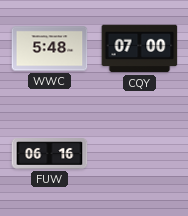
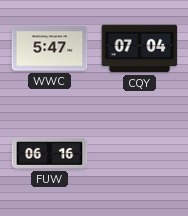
WWC: 5:48 -> 5:47 (50, 49)
CQY: 07:00 -> 07:04 (140, 49)
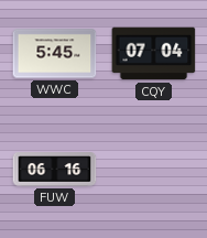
WWC: 5:47 -> 5:45 (55, 54)
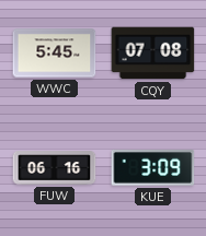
CQY: 07:04 -> 07:08 (153, 54)
KUE: none -> 3:09 (153, 168)
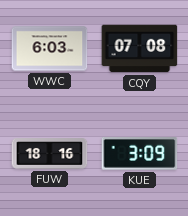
WWC: 5:45 -> 6:03 (50, 49)
FUW: 06:16 -> 18:16 (50, 154)
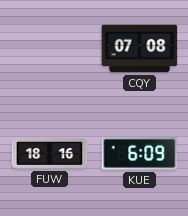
WWC: 6:03 -> none (50, 49)
KUE: 3:09 -> 6:09 (140, 154)
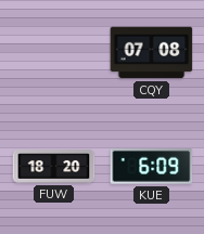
FUW: 18:16 -> 18:20 (54, 167)
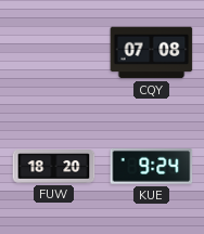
KUE: 6:09 -> 9:24 (152, 167)
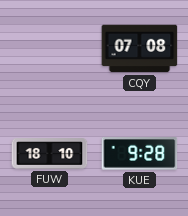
FUW: 18:20 -> 18:10 (50, 154)
KUE: 9:24 -> 9:28 (140, 154)
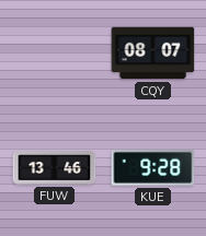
CQY: 07:08 -> 08:07 (153, 54)
FUW: 18:10 -> 13:46 (55, 168)
